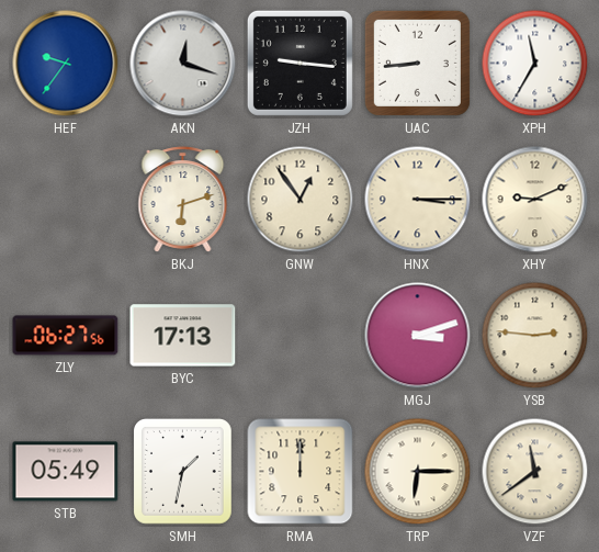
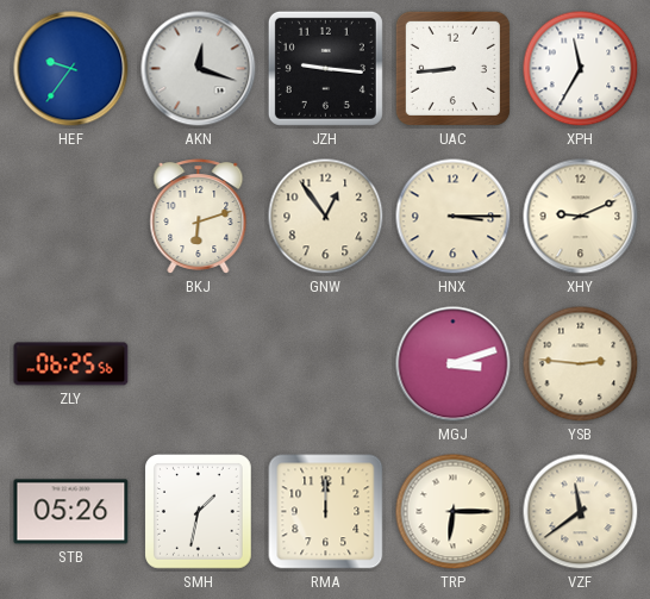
ZLY: 06:27 -> 06:25 (71, 364)
BYC: 17:13 -> none (183, 336)
STB: 05:49 -> 05:26 (71, 512)
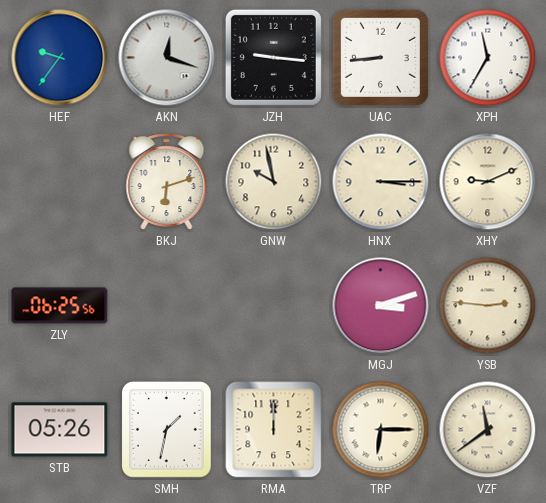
GNW: 12:54 -> 9:58 (274, 182)
